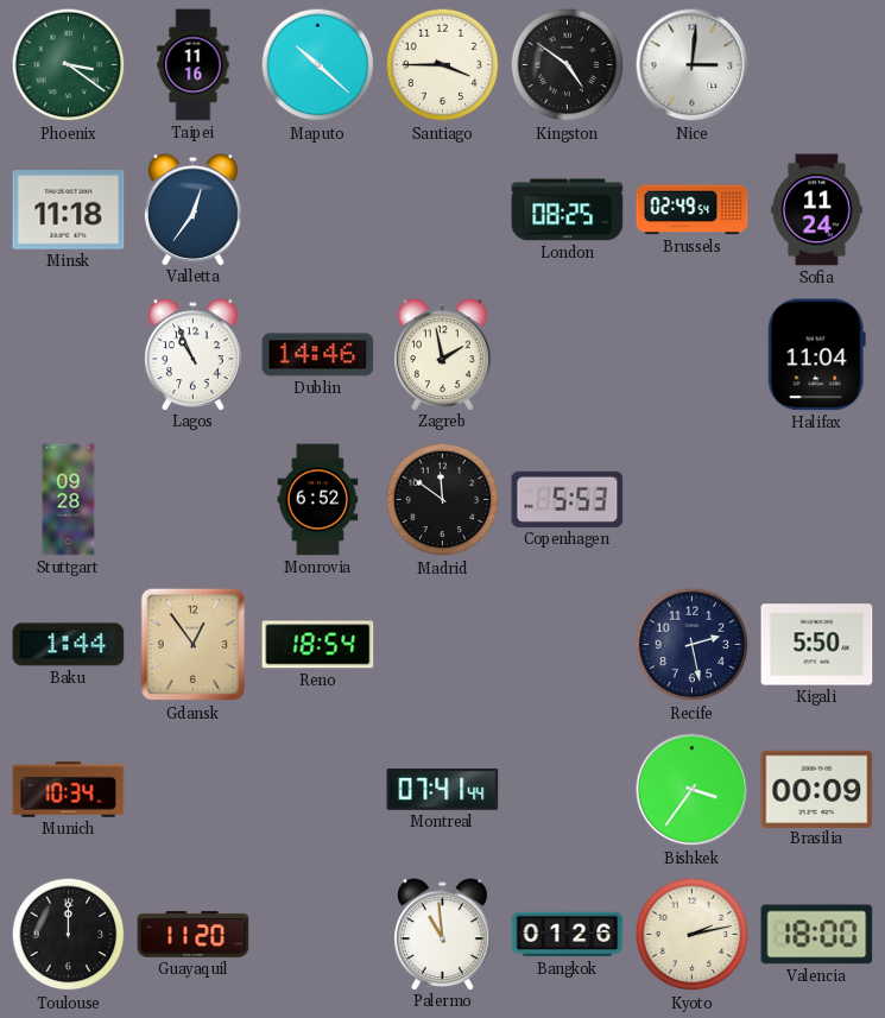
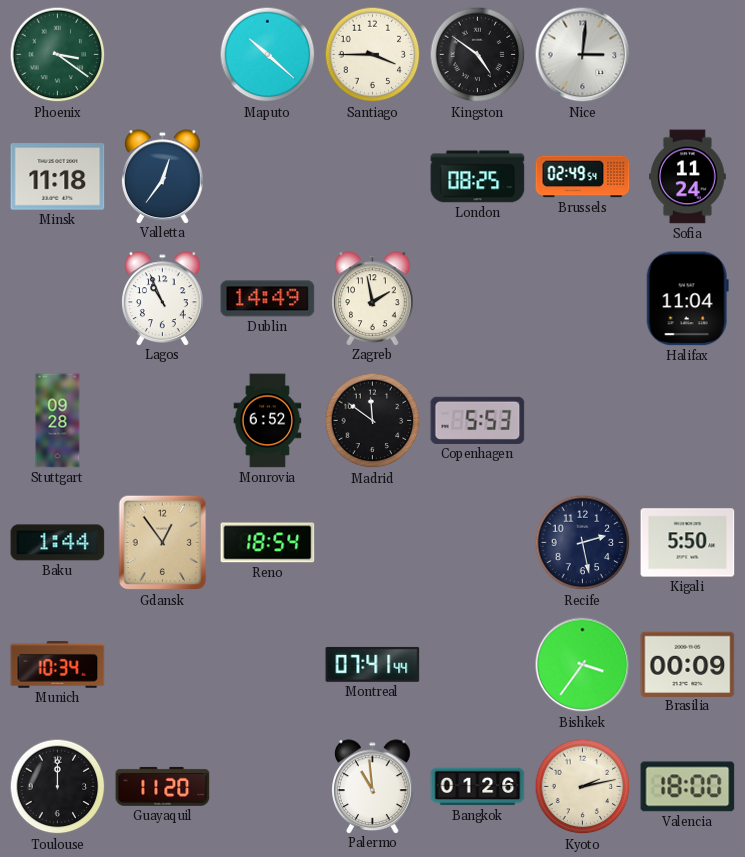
Taipei: 11:16 -> none (194, 65)
Dublin: 14:46 -> 14:49 (268, 299)
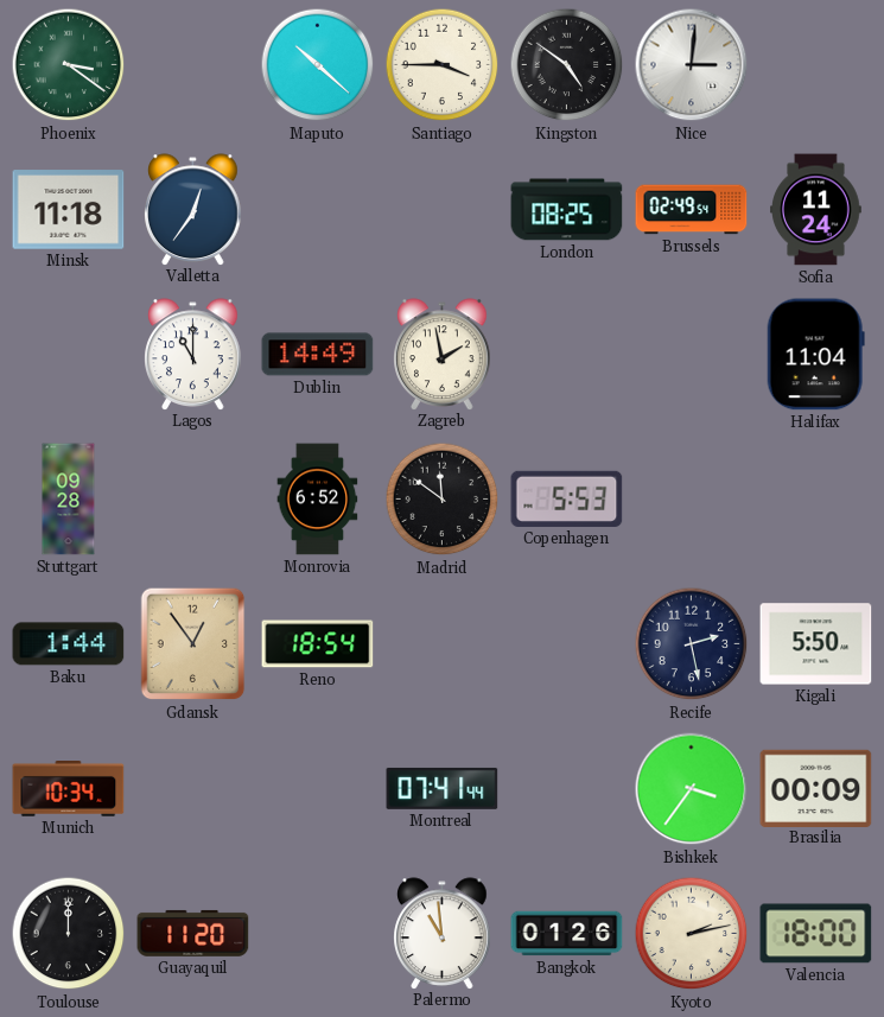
Lagos: 10:56 -> 11:00 (193, 354)
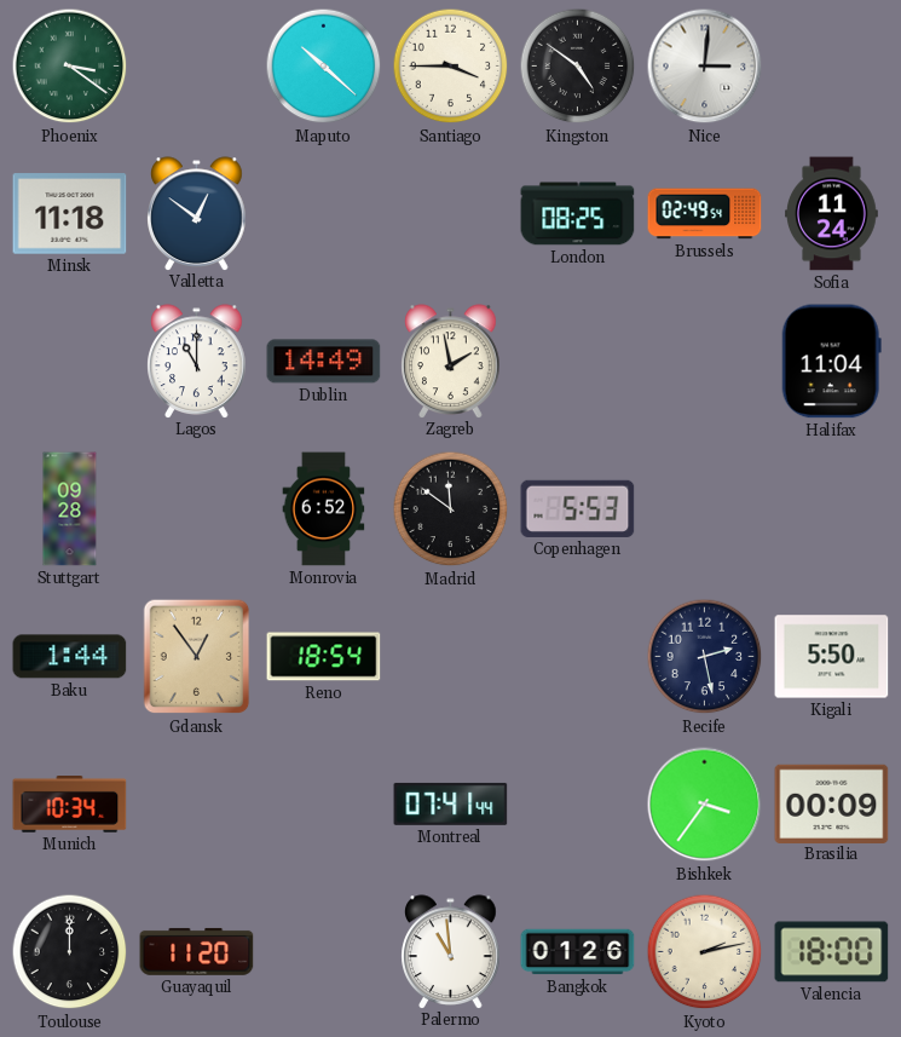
Valletta: 12:36 -> 12:51 (197, 213)
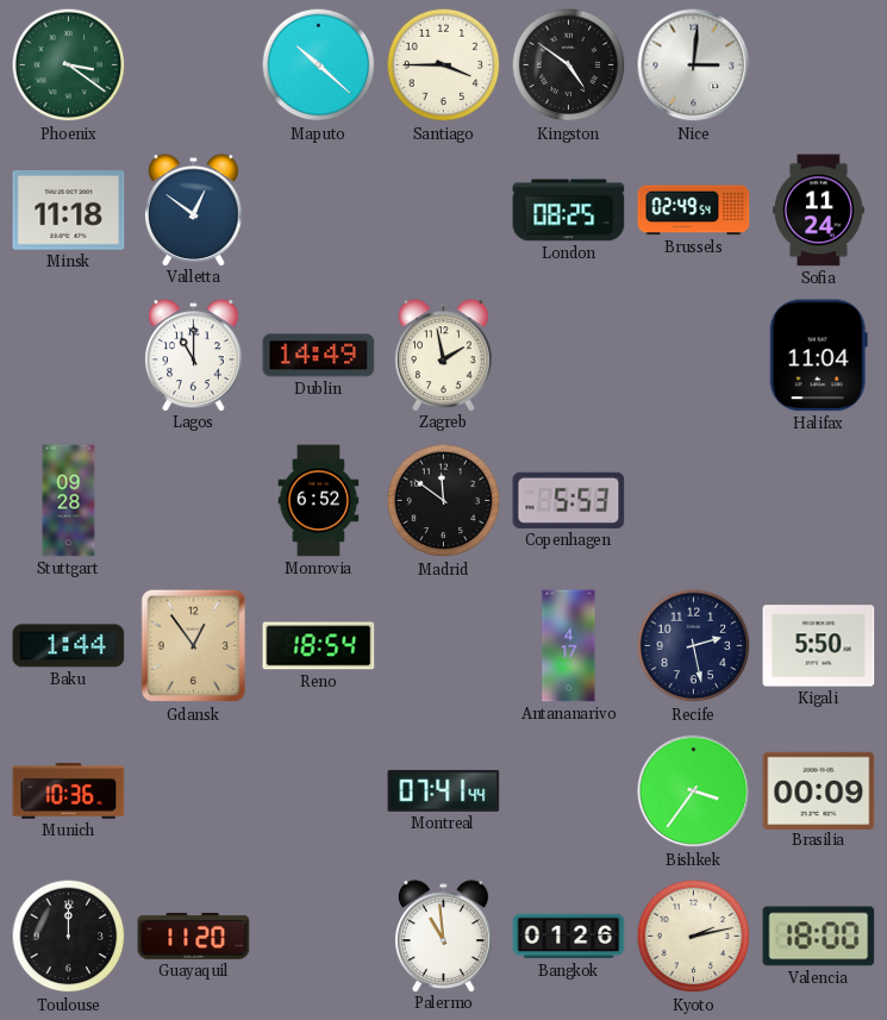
Antananarivo: none -> 4:17 (569, 646)
Munich: 10:34 -> 10:36 (69, 791)
